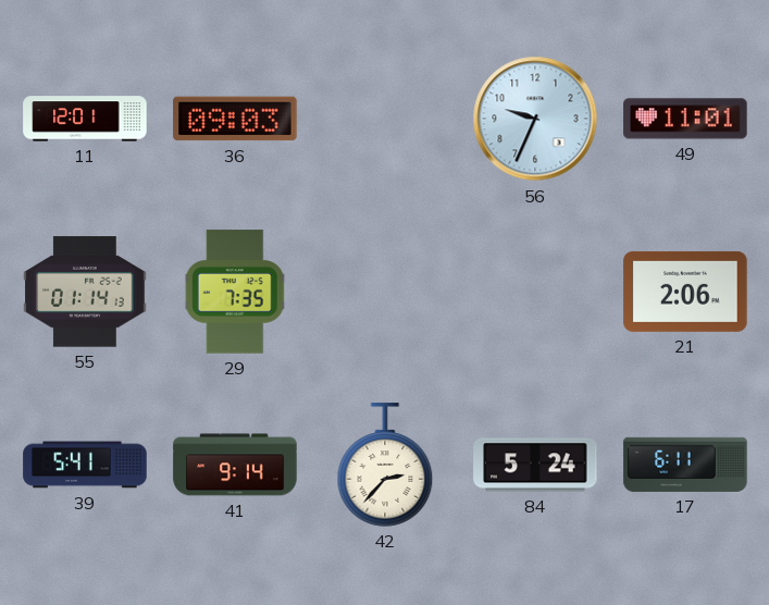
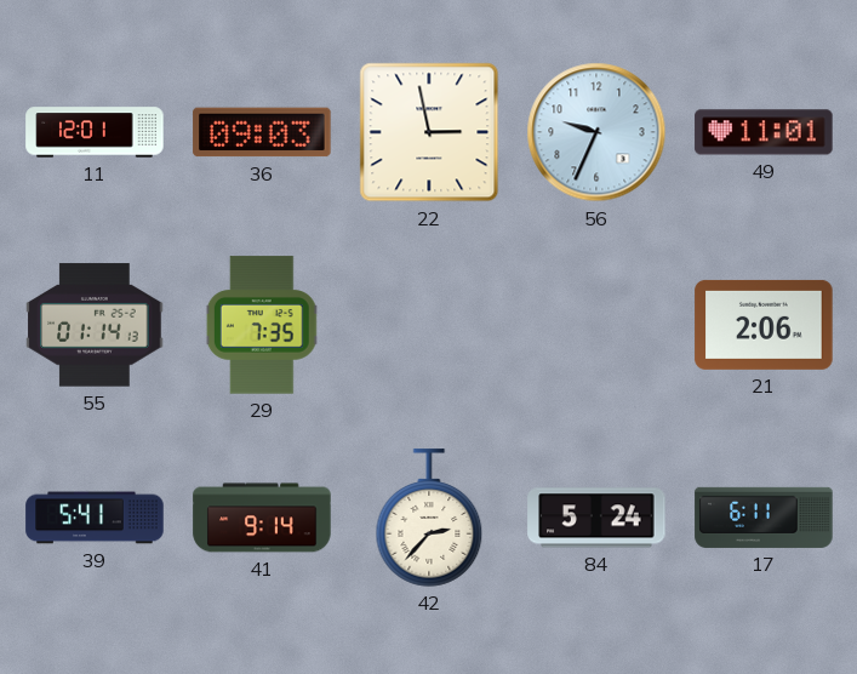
22: none -> 2:58 (429, 132)
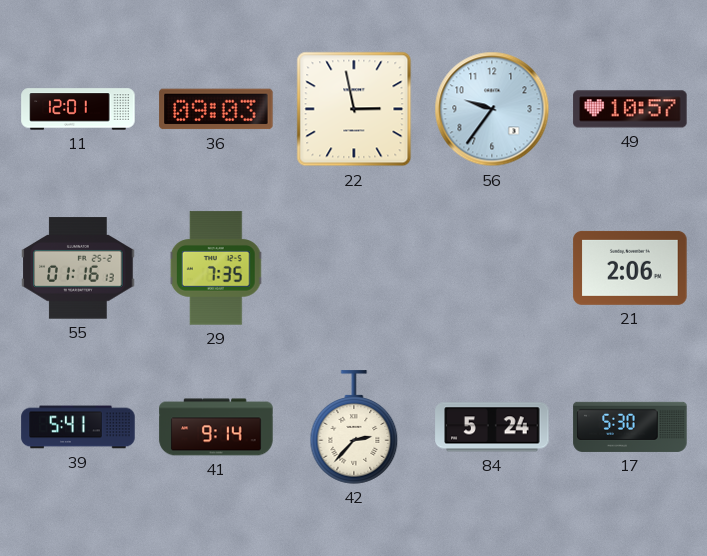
56: 9:34 -> 9:36 (492, 109)
49: 11:01 -> 10:57 (630, 109)
55: 01:14 -> 01:16 (78, 268)
17: 6:11 -> 5:30 (630, 427)
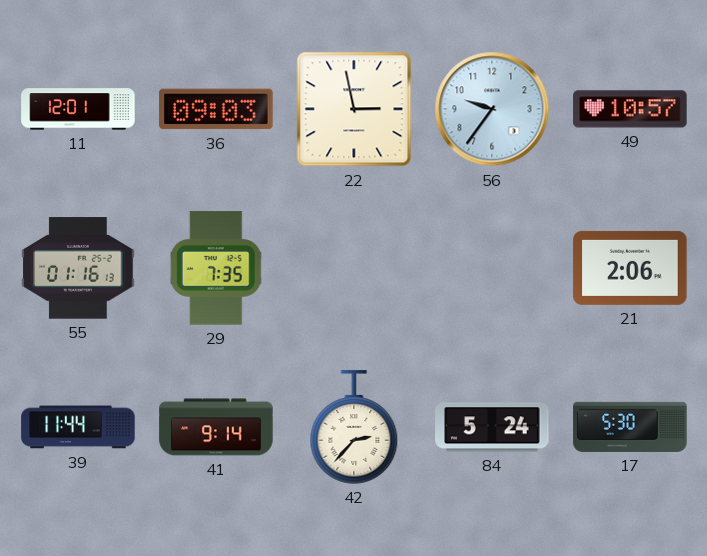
39: 5:41 -> 11:44 (78, 427)
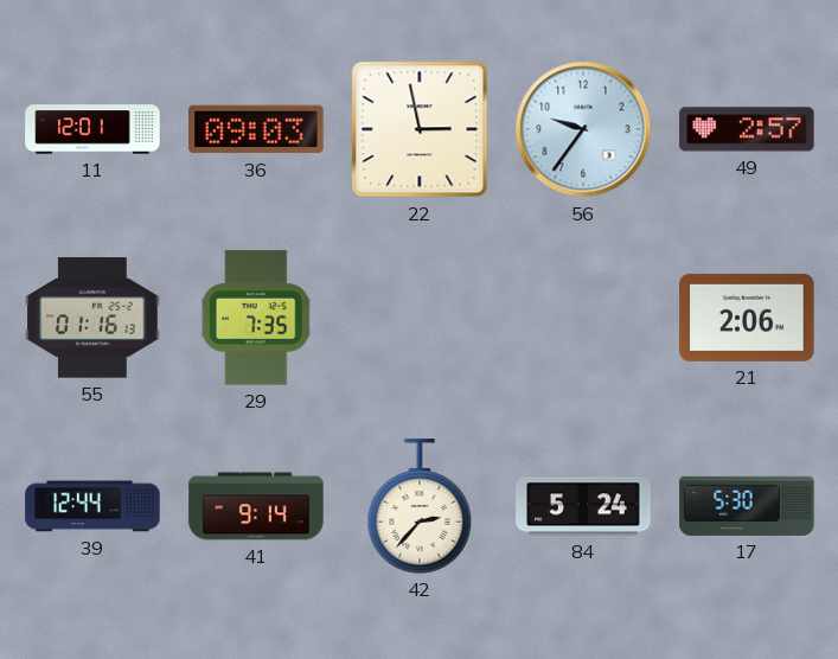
49: 10:57 -> 2:57 (747, 129)
39: 11:44 -> 12:44 (92, 506)
